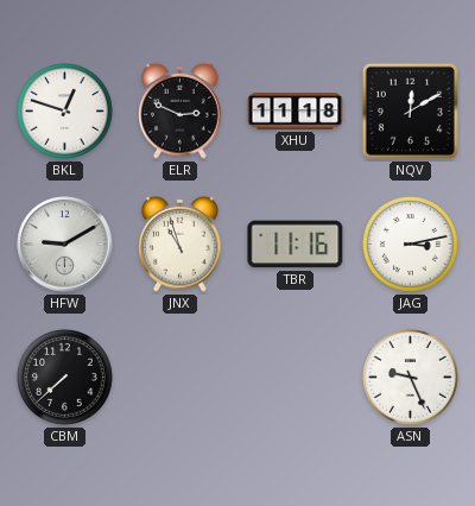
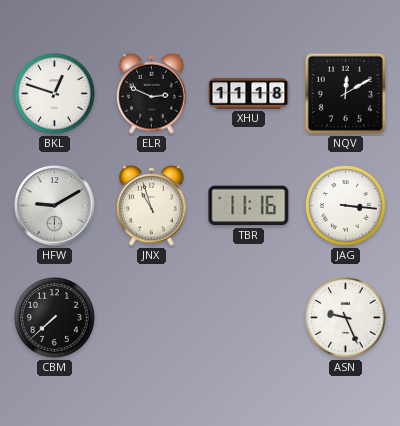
JAG: 3:13 -> 3:16 (346, 206)
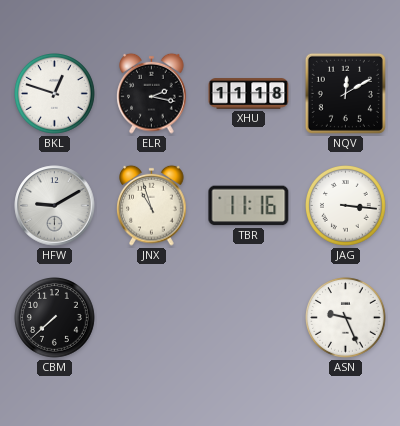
ELR: 2:49 -> 2:17 (152, 93)
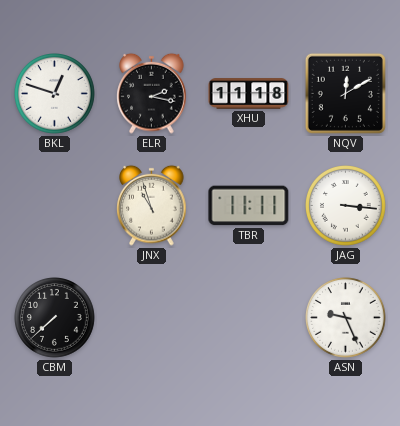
HFW: 9:10 -> none (55, 206)
TBR: 11:16 -> 11:11 (249, 206)
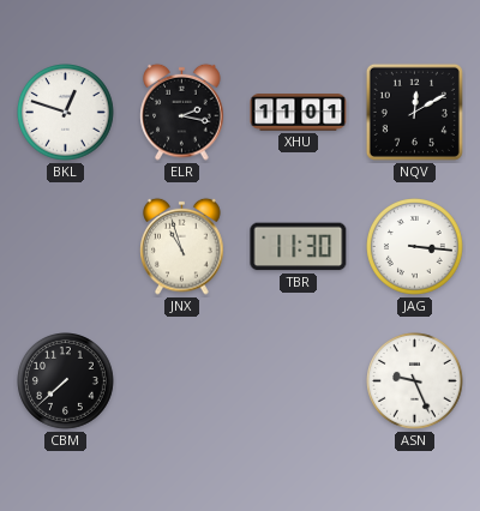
XHU: 11:18 -> 11:01 (299, 113)
TBR: 11:11 -> 11:30 (299, 247)
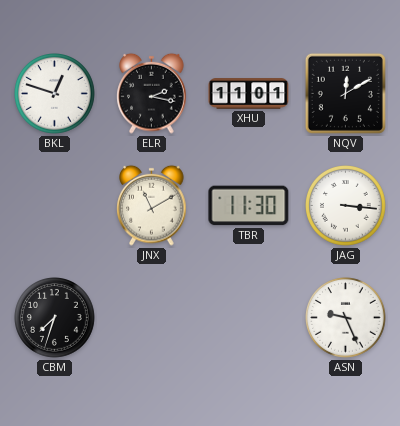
JNX: 10:57 -> 11:10 (152, 205)
CBM: 7:38 -> 7:33 (55, 318)
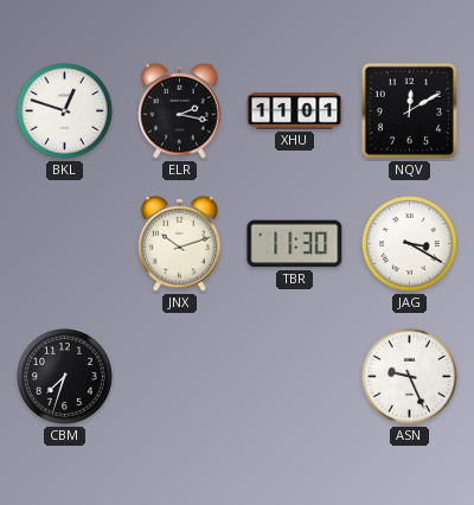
JNX: 11:10 -> 10:12 (180, 243)
JAG: 3:16 -> 3:20 (410, 244)
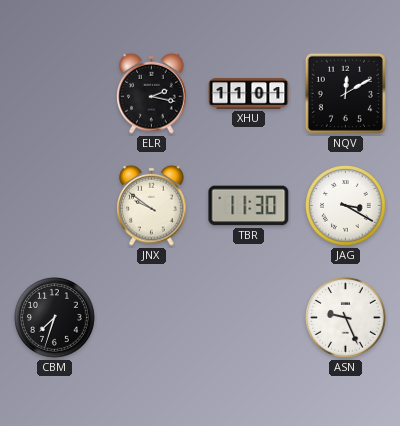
BKL: 12:48 -> none (65, 111)
JNX: 10:12 -> 9:51 (152, 205)
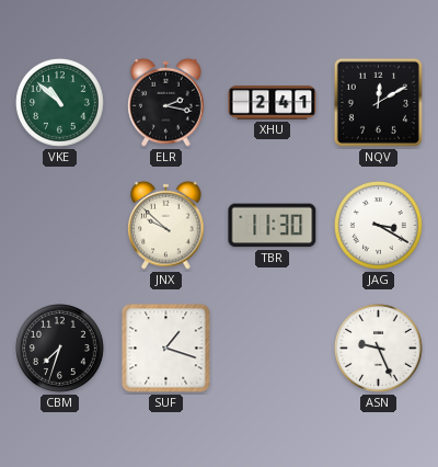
VKE: none -> 10:52 (60, 103)
XHU: 11:01 -> 2:41 (273, 103)
JNX: 9:51 -> 9:52 (166, 225)
SUF: none -> 1:18 (166, 349)
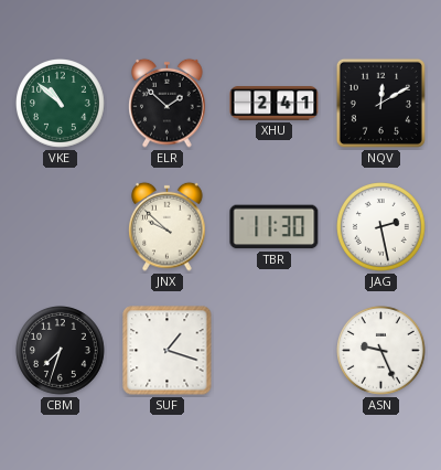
ELR: 2:17 -> 1:52 (168, 103)
JAG: 3:20 -> 2:28 (381, 227)
